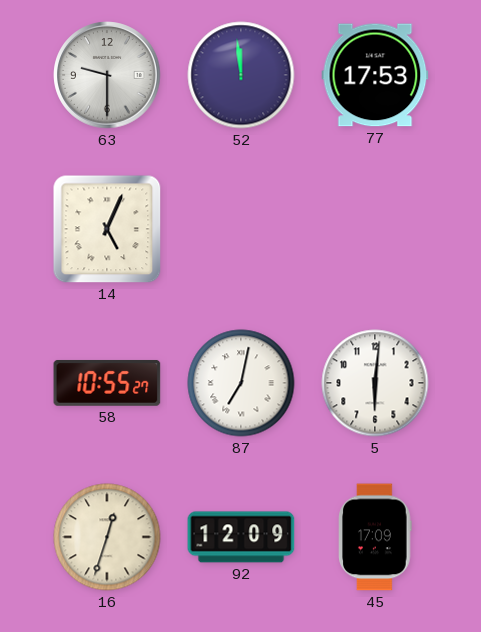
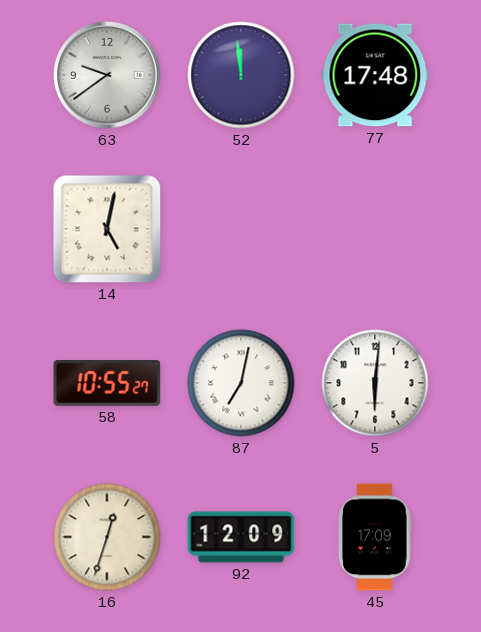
63: 9:30 -> 9:39 (107, 75)
77: 17:53 -> 17:48 (375, 75)
14: 5:04 -> 5:02 (107, 229)
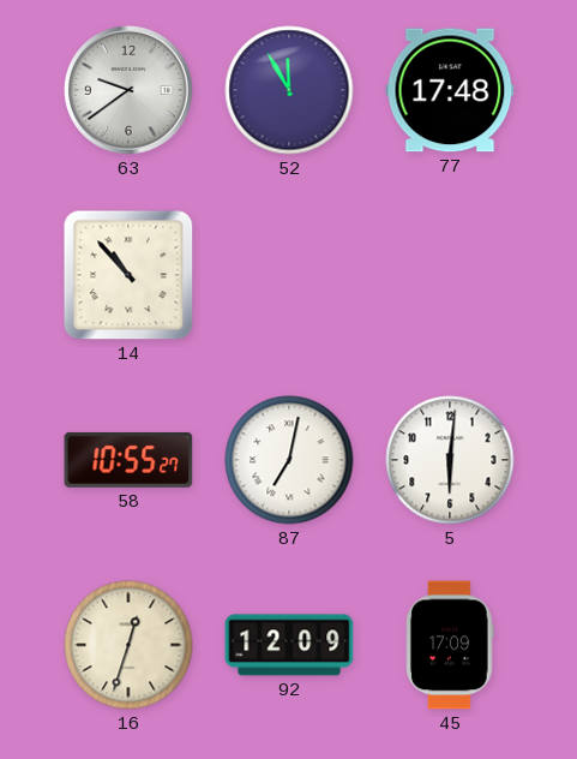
52: 11:59 -> 11:55 (289, 90)
14: 5:02 -> 10:53 (128, 275)
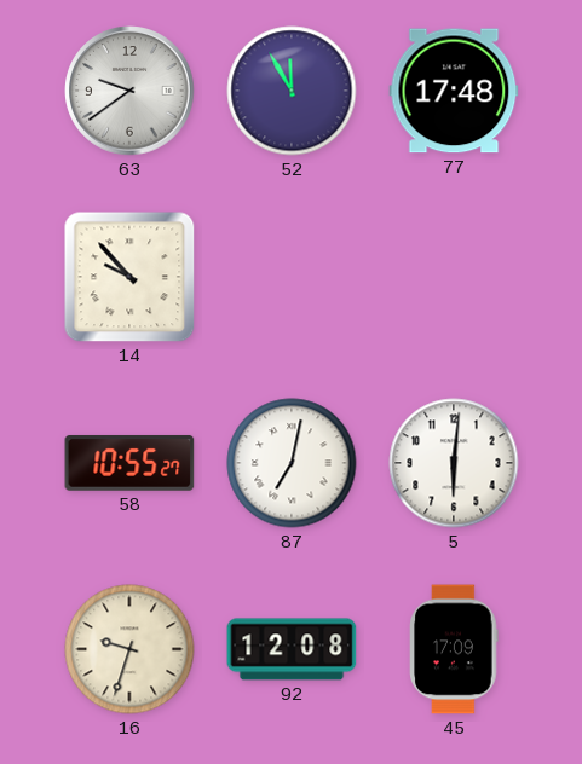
14: 10:53 -> 9:53 (129, 277)
16: 12:33 -> 9:33 (129, 649)
92: 12:09 -> 12:08 (292, 649)
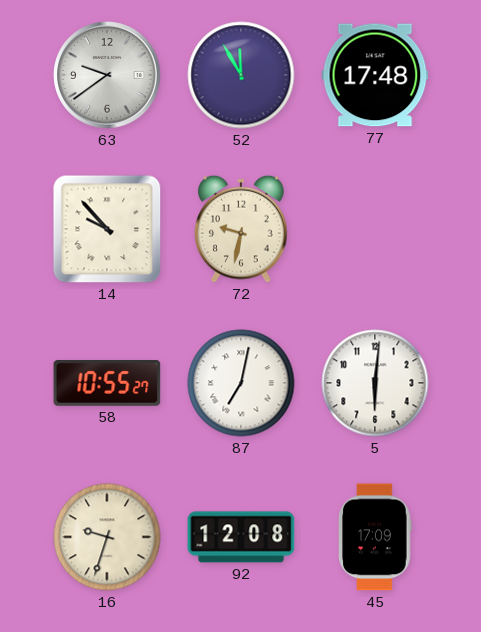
72: none -> 9:32 (242, 229)
